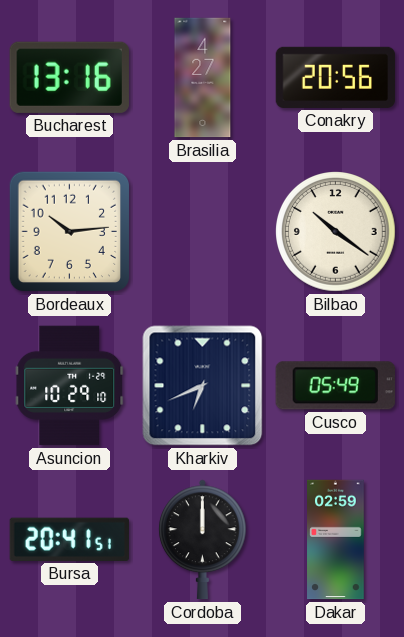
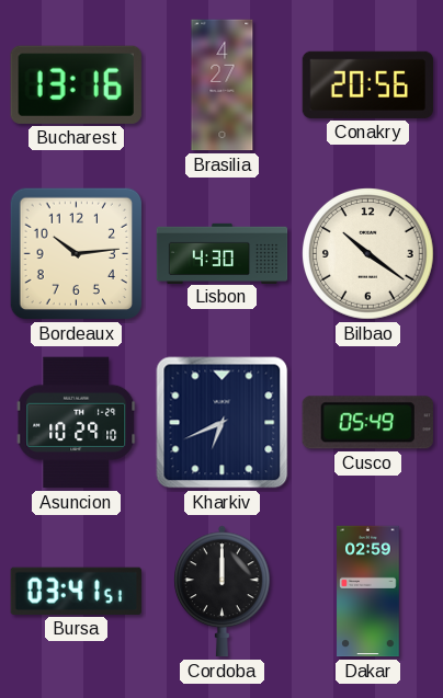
Lisbon: none -> 4:30 (223, 253)
Bursa: 20:41 -> 03:41 (76, 591)
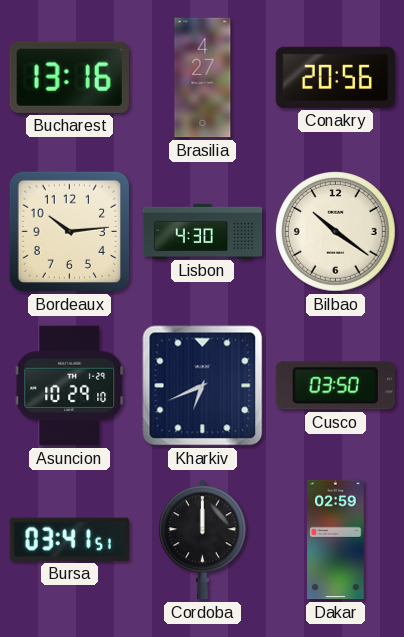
Cusco: 05:49 -> 03:50 (335, 386)
